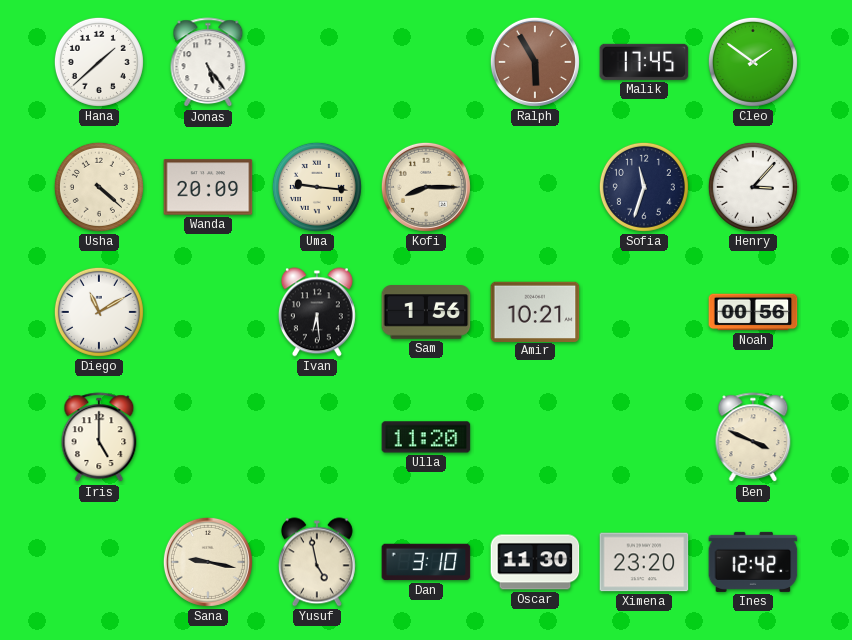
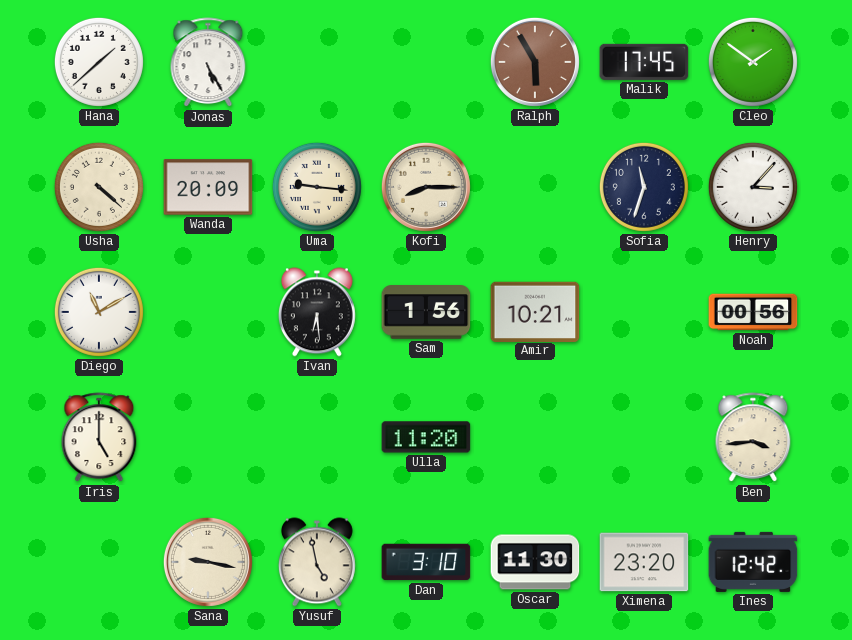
Jonas: 5:24 -> 5:25 (208, 63)
Ben: 3:49 -> 3:44 (753, 438)
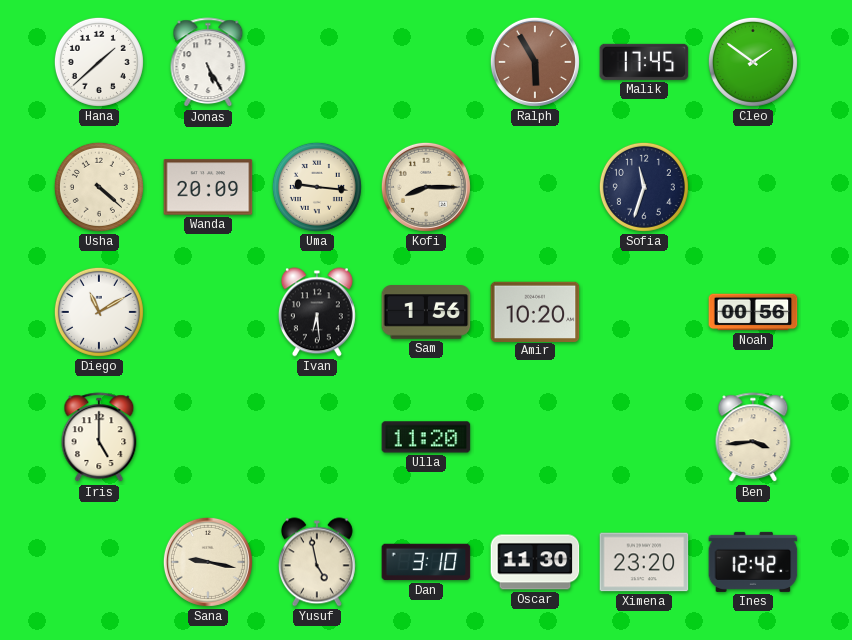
Henry: 3:07 -> none (753, 187)
Amir: 10:21 -> 10:20 (535, 311)
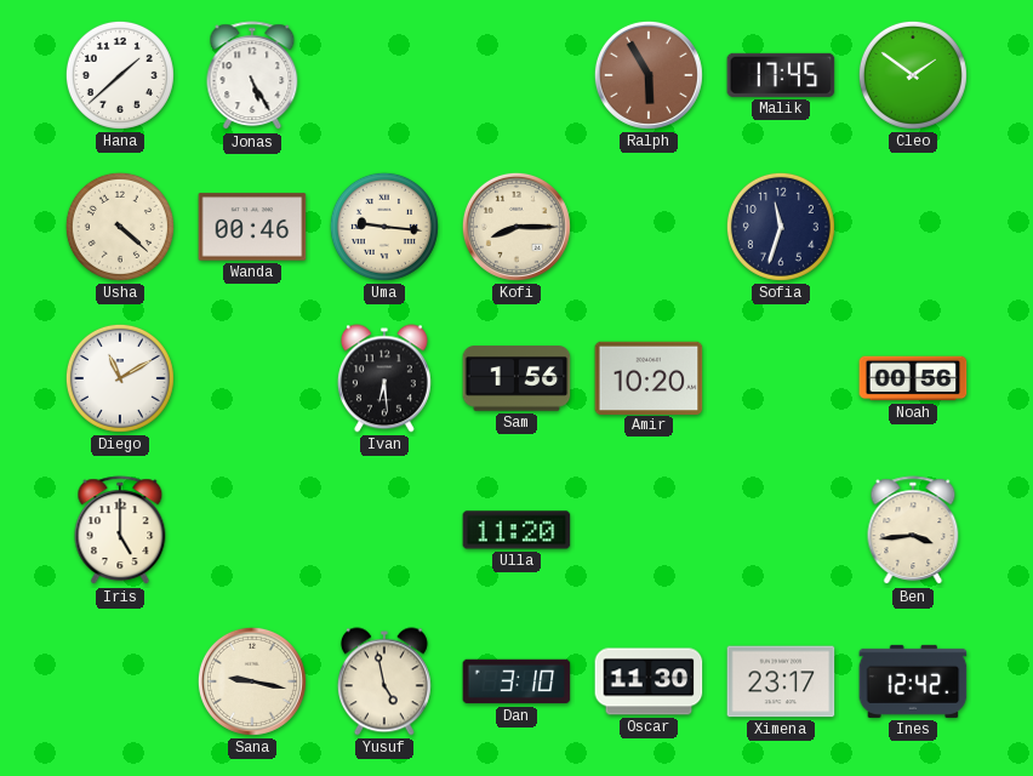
Wanda: 20:09 -> 00:46 (252, 227)
Ximena: 23:20 -> 23:17 (781, 681)
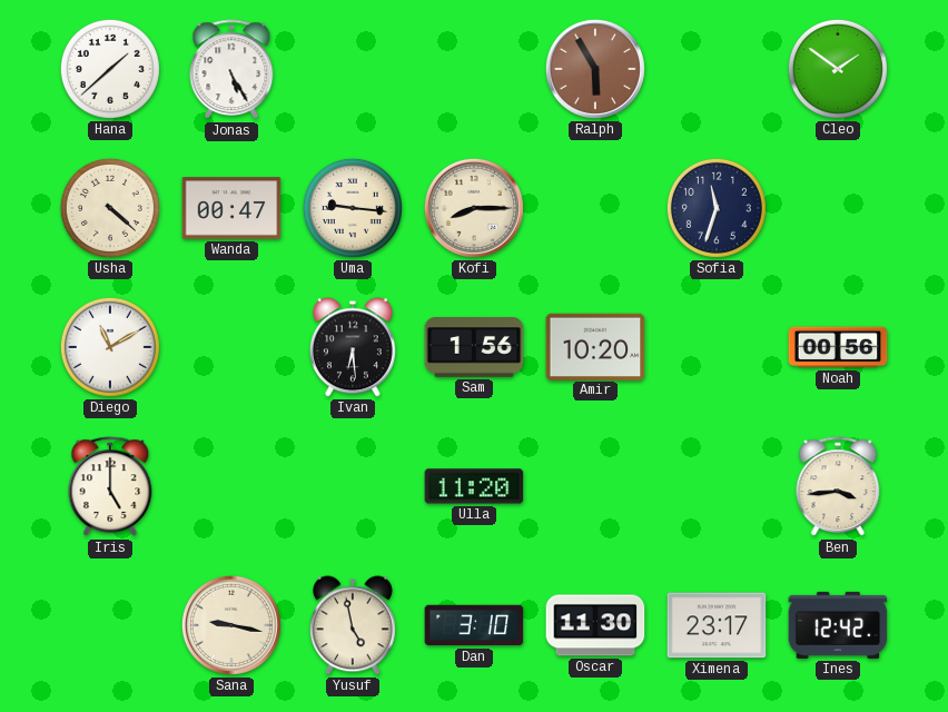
Malik: 17:45 -> none (781, 75)
Wanda: 00:46 -> 00:47 (231, 208)
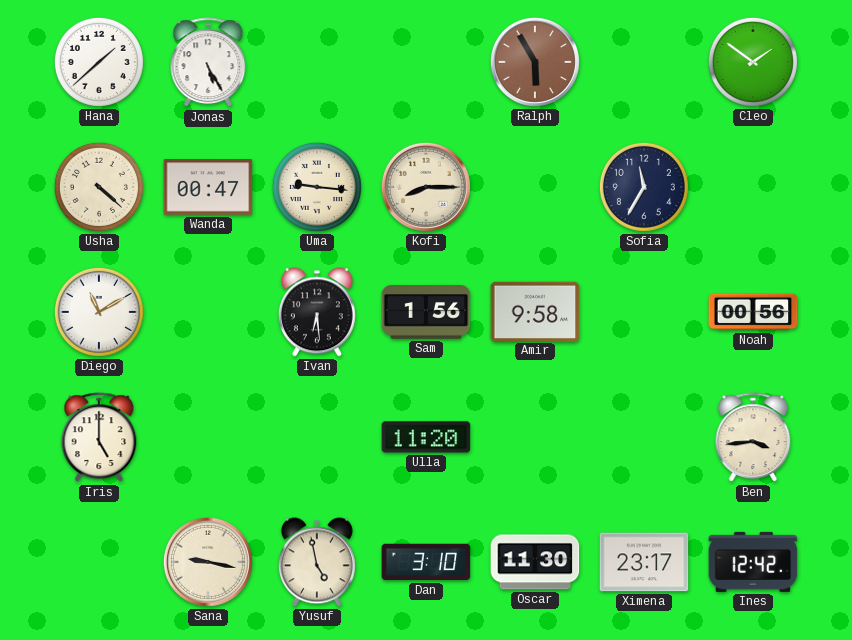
Sofia: 11:33 -> 11:35 (644, 187)
Amir: 10:20 -> 9:58 (535, 311)
